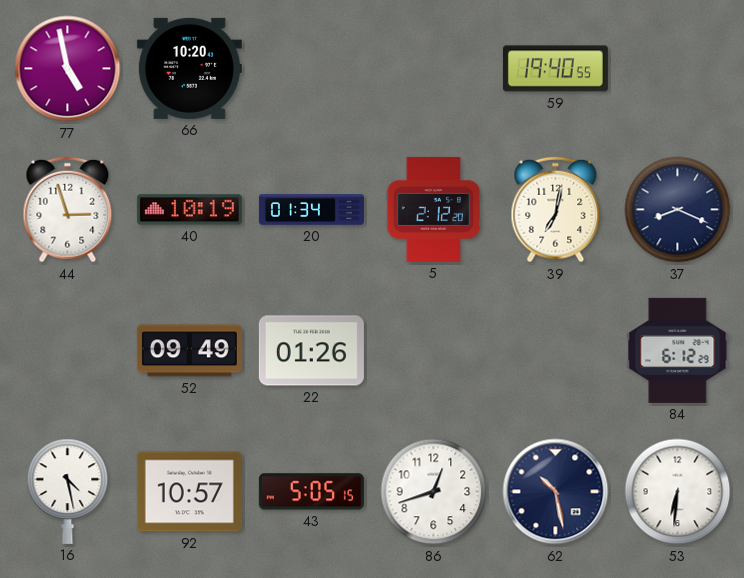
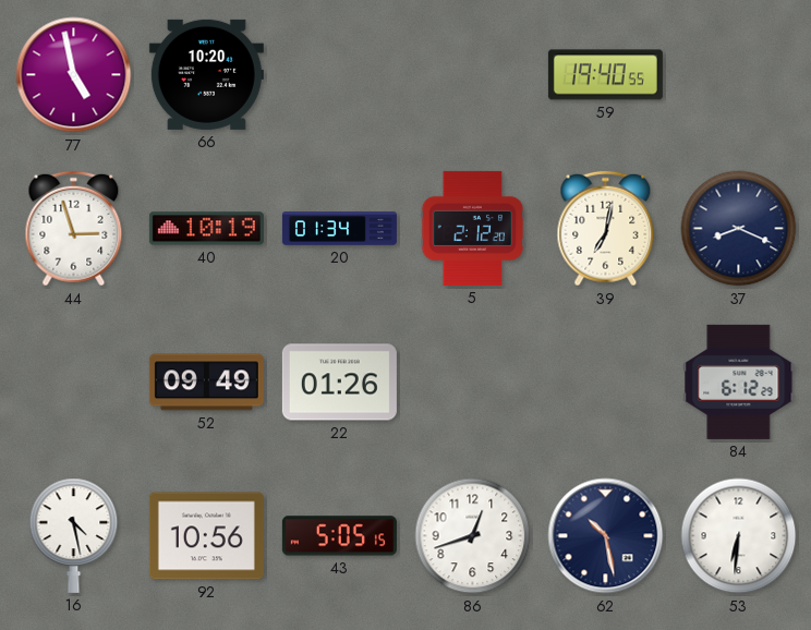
92: 10:57 -> 10:56 (206, 536)
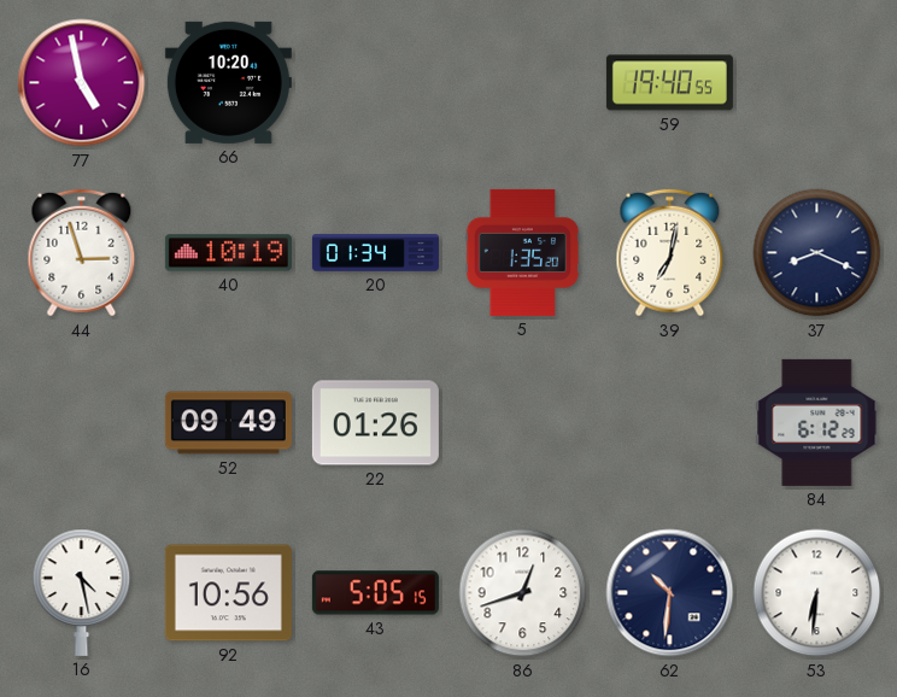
5: 2:12 -> 1:35 (523, 252)
62: 10:28 -> 10:31 (670, 593)
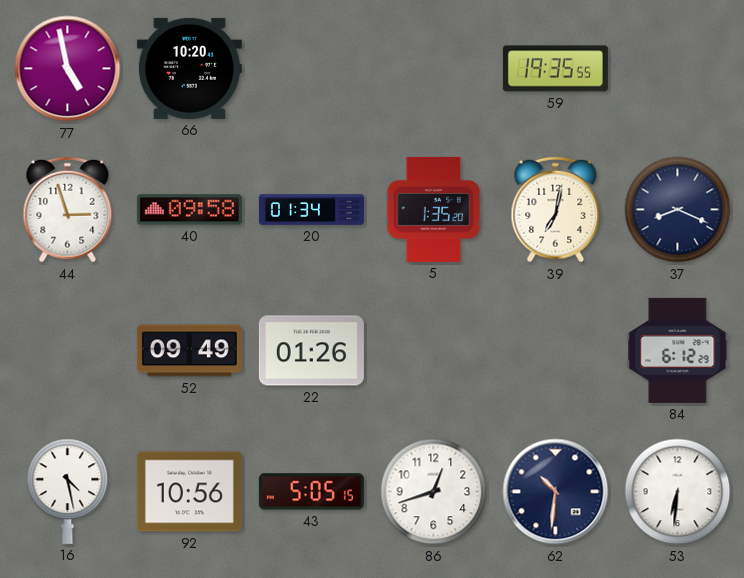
59: 19:40 -> 19:35 (555, 69)
40: 10:19 -> 09:58 (189, 210)
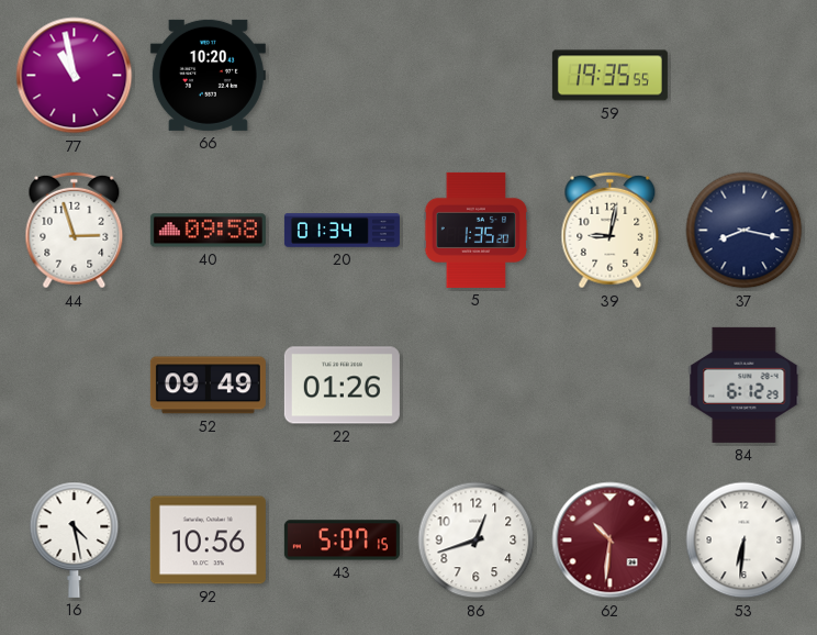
77: 4:58 -> 10:58 (75, 76)
39: 7:02 -> 9:02 (611, 231)
37: 8:19 -> 8:17 (745, 231)
43: 5:05 -> 5:07 (342, 541)
62 dial: navy -> burgundy (611, 541)
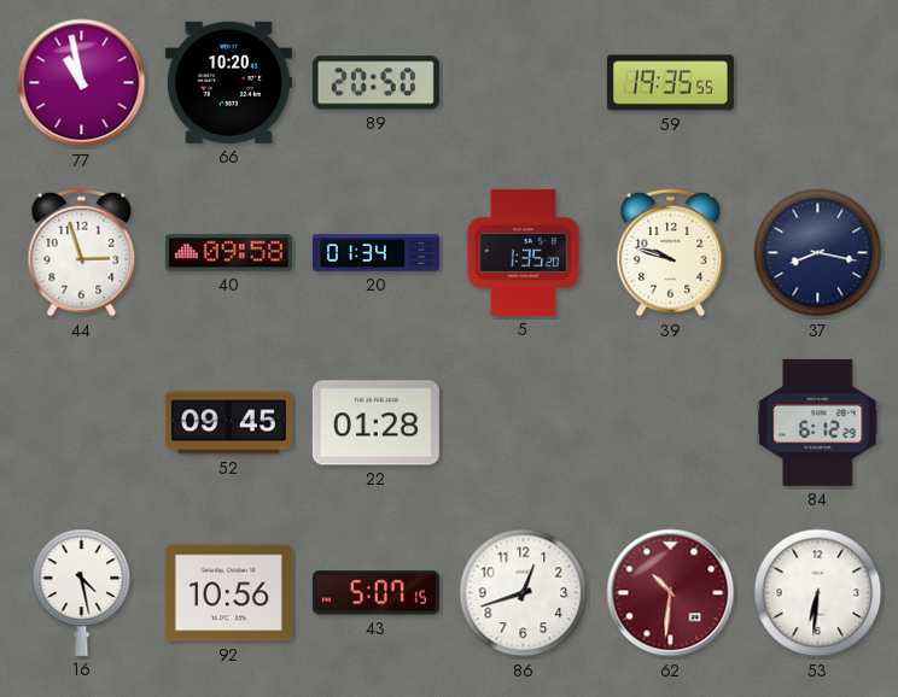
89: none -> 20:50 (375, 83)
39: 9:02 -> 9:48 (671, 253)
52: 09:49 -> 09:45 (228, 423)
22: 01:26 -> 01:28 (375, 423)
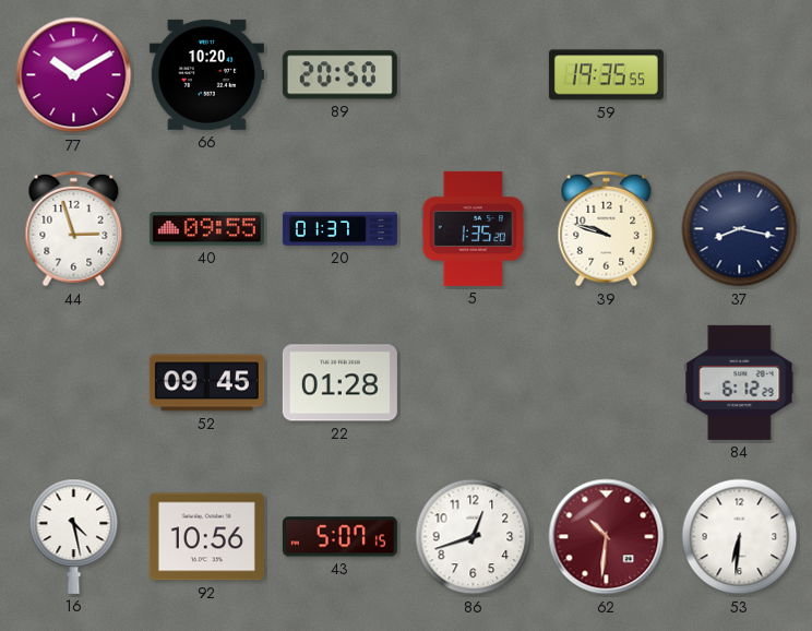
77: 10:58 -> 10:10 (74, 75)
40: 09:58 -> 09:55 (206, 229)
20: 01:34 -> 01:37 (339, 229)
